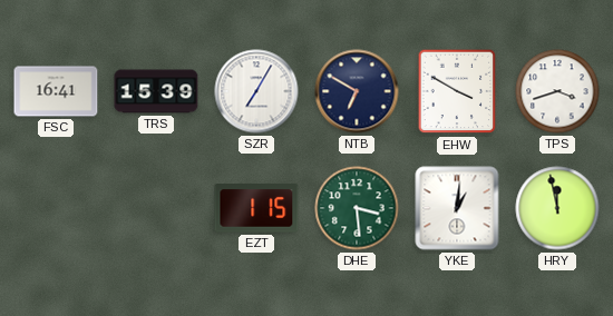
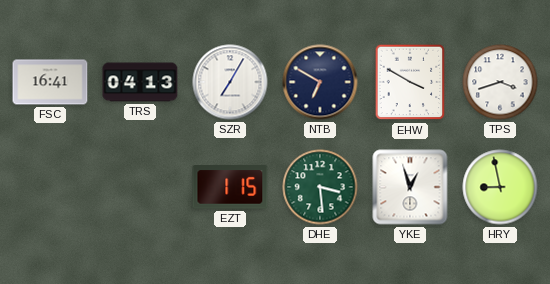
TRS: 15:39 -> 04:13 (140, 82)
YKE: 1:01 -> 12:57 (410, 187)
HRY: 11:58 -> 8:58 (500, 187)
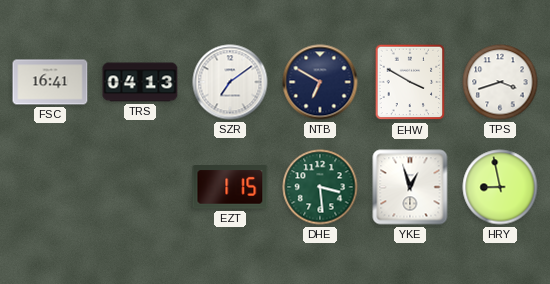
SZR: 7:05 -> 7:09 (230, 82)
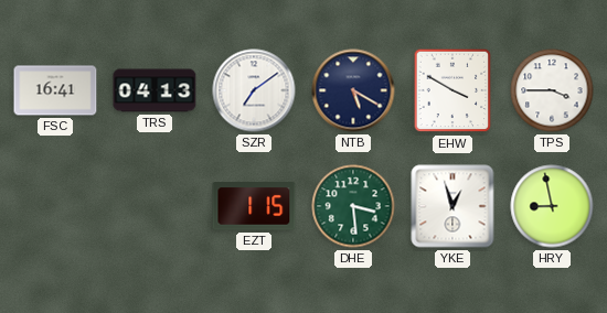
NTB: 6:50 -> 5:20 (353, 90)
TPS: 3:42 -> 3:45 (552, 90)
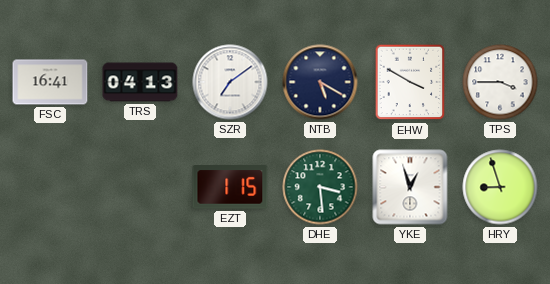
HRY: 8:58 -> 8:57 (500, 187)
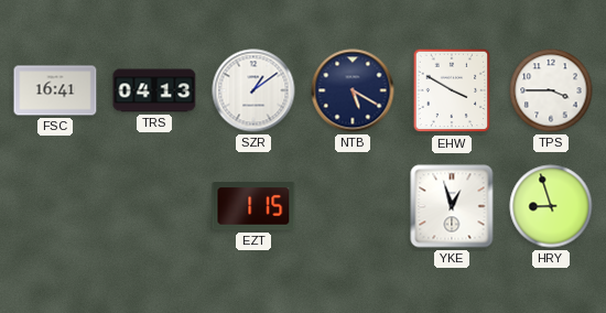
SZR: 7:09 -> 1:09 (253, 90)
DHE: 3:29 -> none (320, 187)
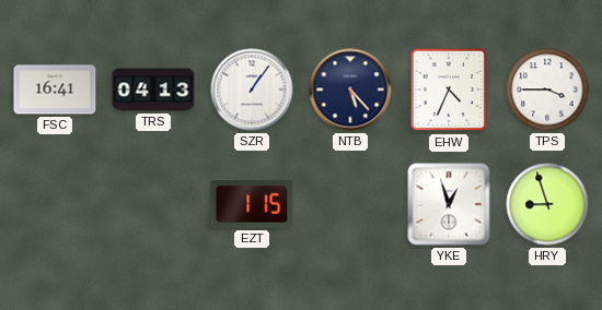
SZR: 1:09 -> 1:06 (252, 90)
NTB: 5:20 -> 5:23 (350, 90)
EHW: 3:50 -> 4:34 (449, 90)
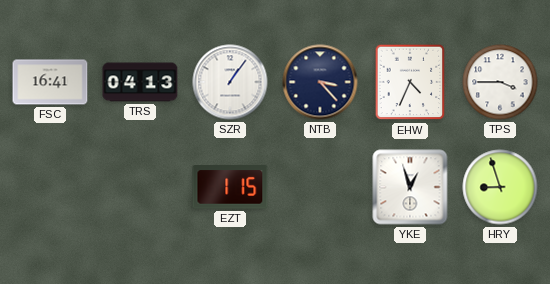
NTB: 5:23 -> 3:23 (320, 82)
